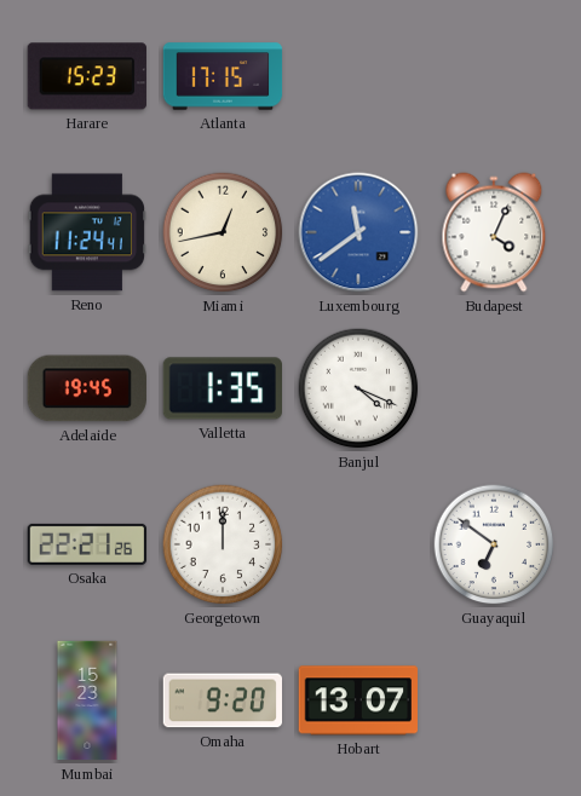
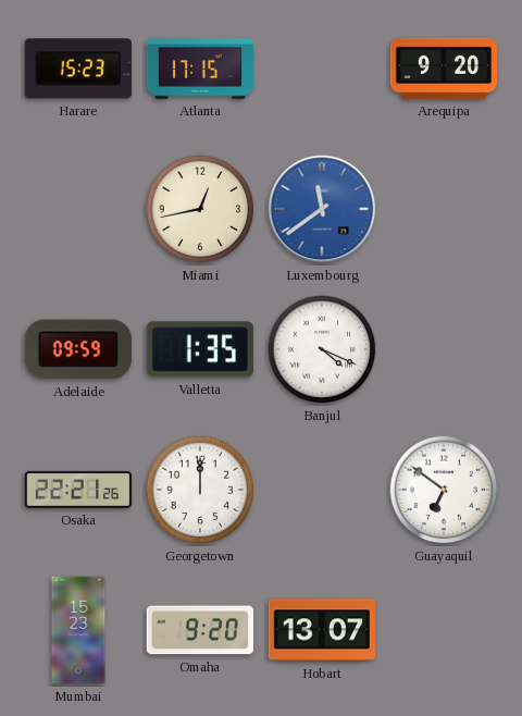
Arequipa: none -> 9:20 (444, 69)
Reno: 11:24 -> none (86, 232)
Budapest: 4:04 -> none (494, 232)
Adelaide: 19:45 -> 09:59 (78, 349)
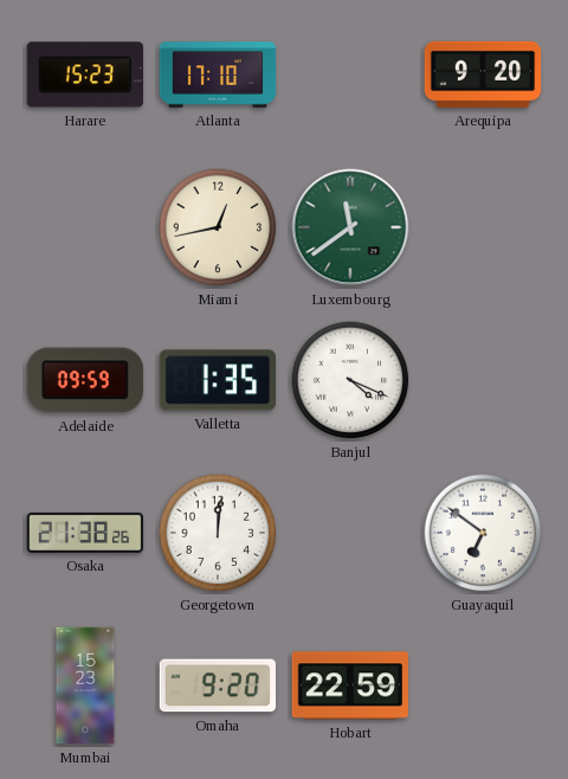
Atlanta: 17:15 -> 17:10 (218, 75)
Luxembourg dial: blue -> green (350, 227)
Osaka: 22:21 -> 21:38 (85, 533)
Georgetown: 12:00 -> 12:01 (218, 533)
Hobart: 13:07 -> 22:59 (349, 685)
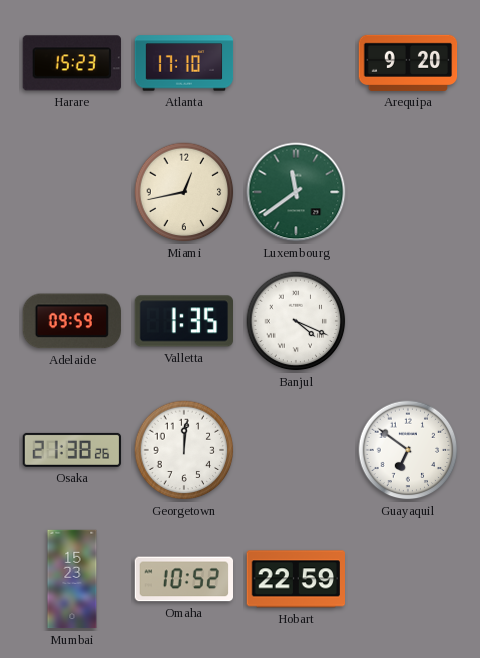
Omaha: 9:20 -> 10:52 (183, 579)
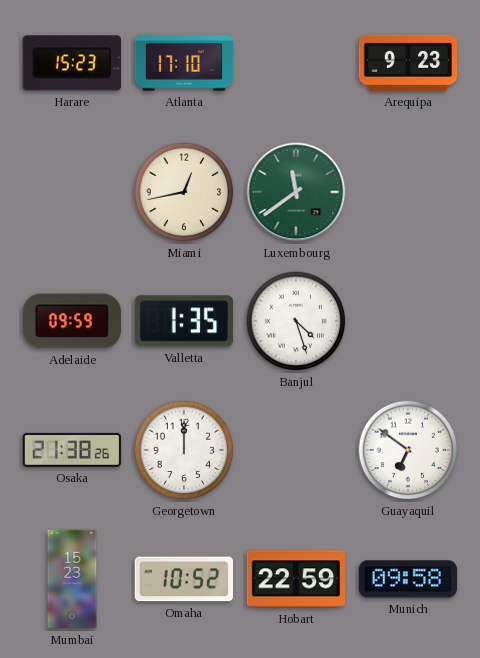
Arequipa: 9:20 -> 9:23 (408, 63)
Banjul: 4:19 -> 4:27 (296, 321)
Georgetown: 12:01 -> 12:00 (184, 450)
Munich: none -> 09:58 (408, 579)
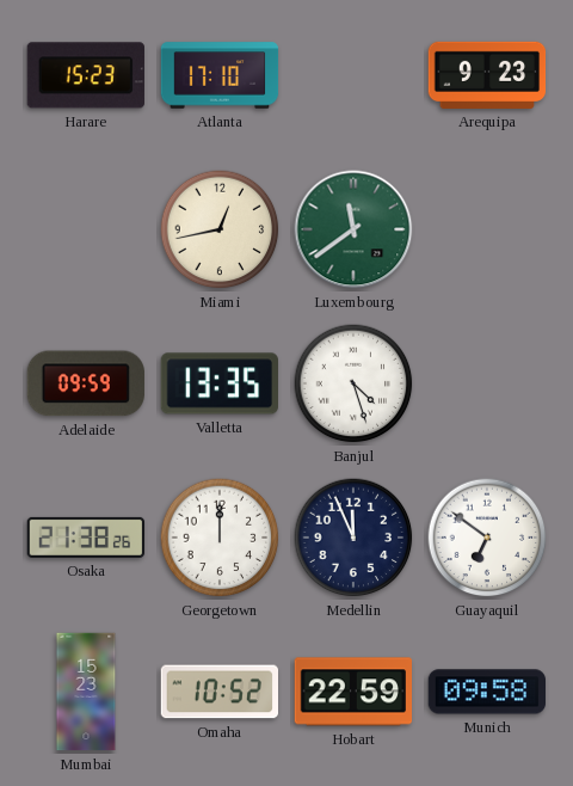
Valletta: 1:35 -> 13:35 (218, 383)
Medellin: none -> 11:56 (353, 538)
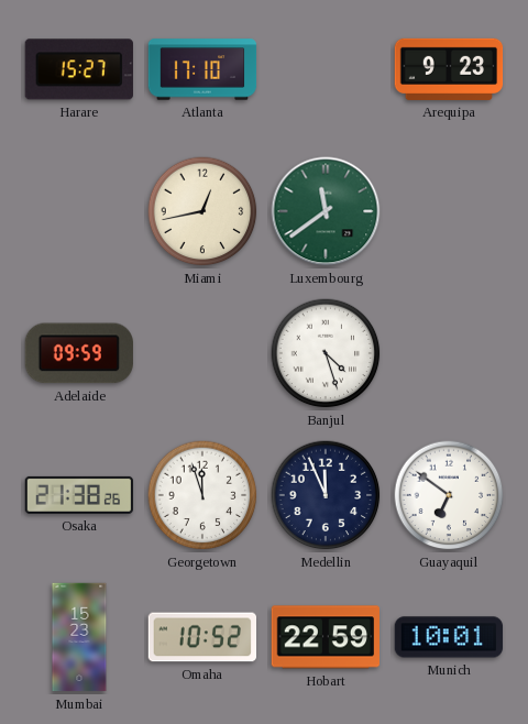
Harare: 15:23 -> 15:27 (79, 69)
Valletta: 13:35 -> none (218, 383)
Georgetown: 12:00 -> 11:57 (202, 495)
Munich: 09:58 -> 10:01 (449, 637)
